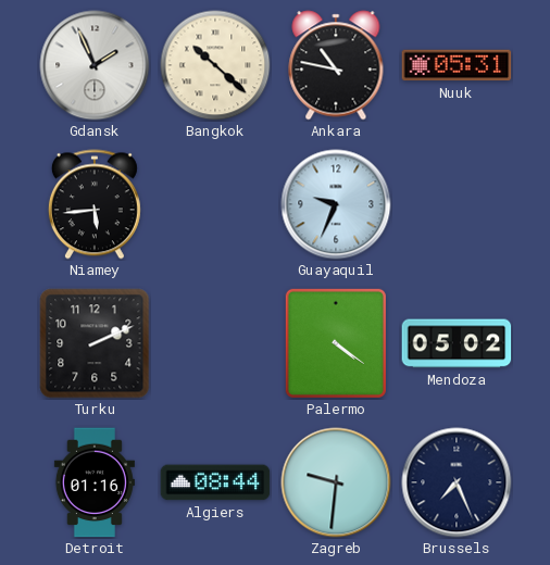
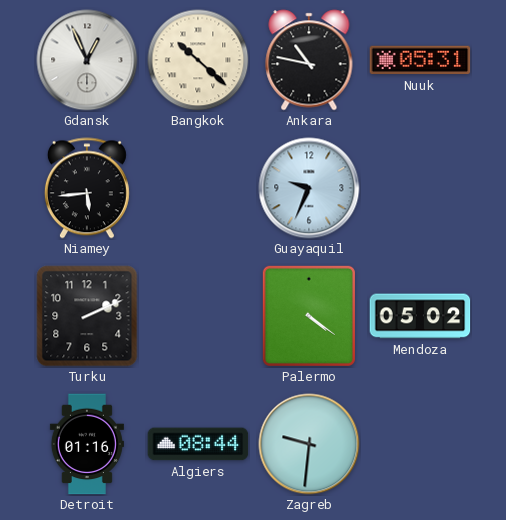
Gdansk: 1:56 -> 12:56 (87, 60)
Brussels: 7:26 -> none (457, 482)
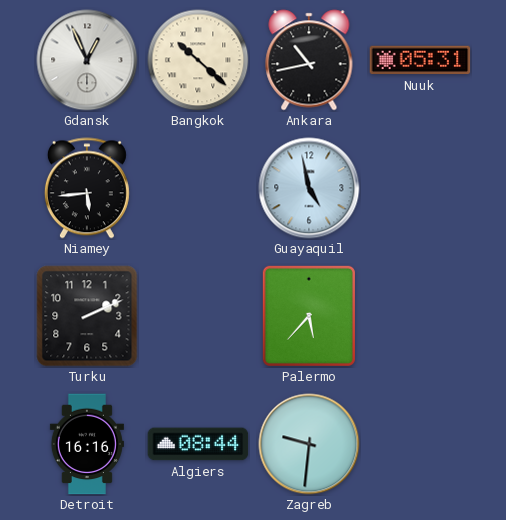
Ankara: 10:47 -> 10:43 (309, 60)
Guayaquil: 9:34 -> 4:58 (309, 188)
Palermo: 4:21 -> 5:37 (309, 316)
Mendoza: 05:02 -> none (420, 316)
Detroit: 01:16 -> 16:16 (87, 444)
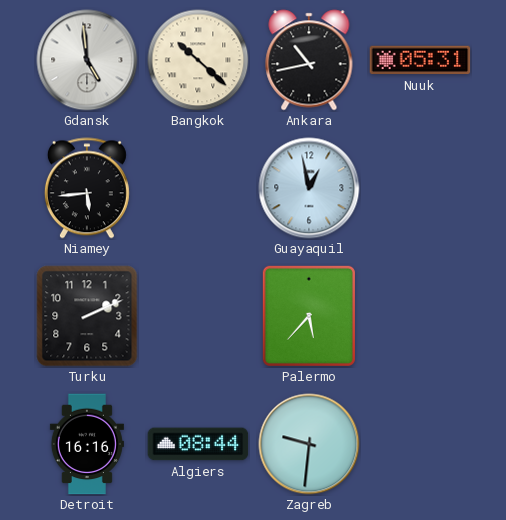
Gdansk: 12:56 -> 4:59 (87, 60)
Guayaquil: 4:58 -> 12:58 (309, 188)
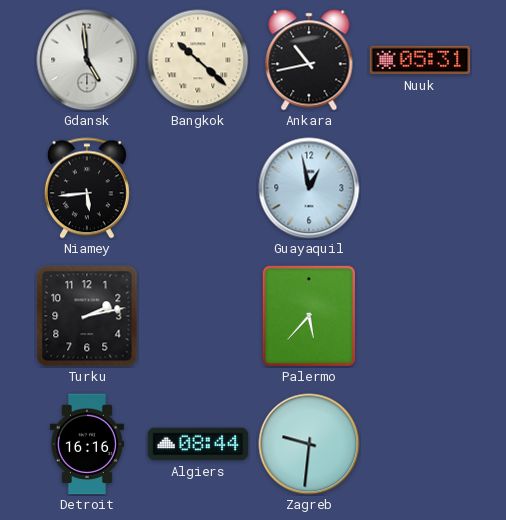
Turku: 2:11 -> 2:13 (87, 316)
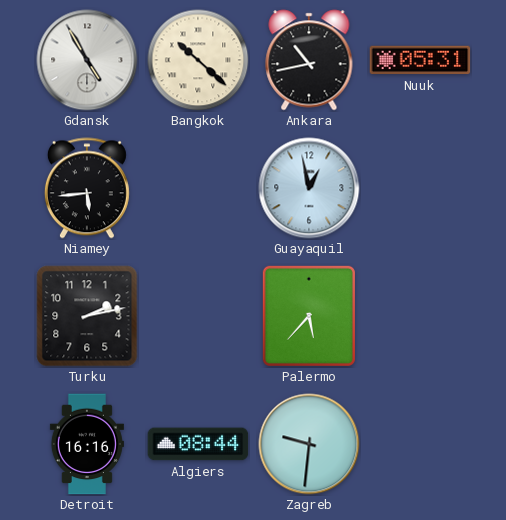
Gdansk: 4:59 -> 4:55 (87, 60)
